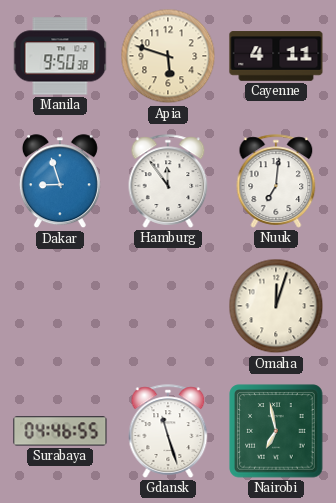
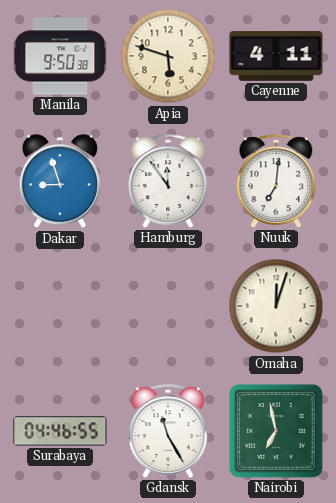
Gdansk: 11:27 -> 11:25 (168, 431)
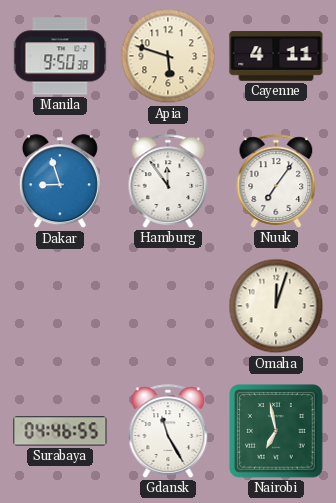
Nuuk: 7:01 -> 7:06 (276, 181)
